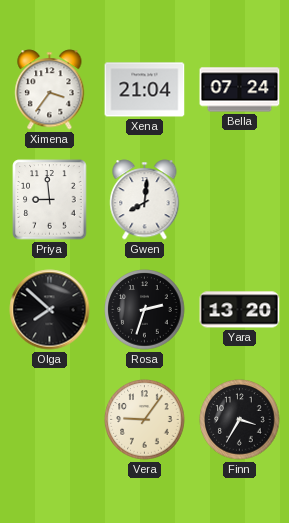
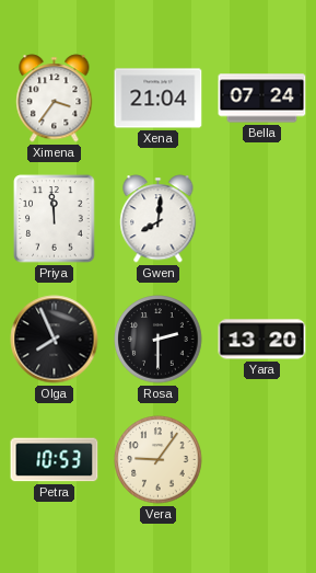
Priya: 8:59 -> 11:59 (55, 219)
Olga: 7:52 -> 7:56 (55, 340)
Rosa: 2:33 -> 2:30 (159, 340)
Petra: none -> 10:53 (55, 460)
Finn: 3:35 -> none (240, 420)
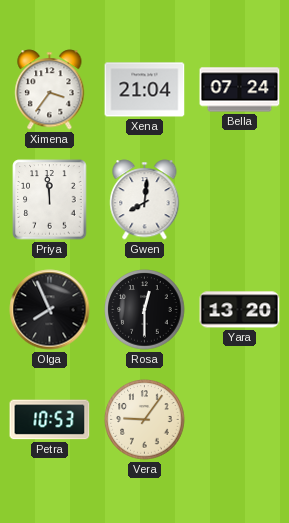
Rosa: 2:30 -> 12:30 (145, 310)
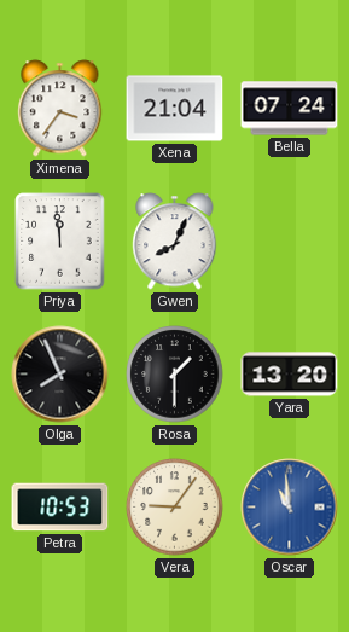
Gwen: 8:01 -> 8:04 (175, 242)
Rosa: 12:30 -> 1:30 (175, 375)
Oscar: none -> 10:59 (290, 508)
